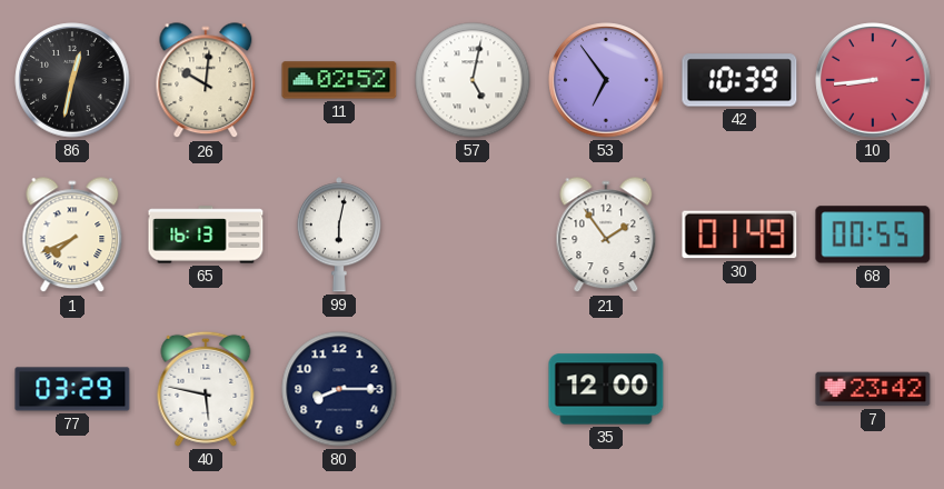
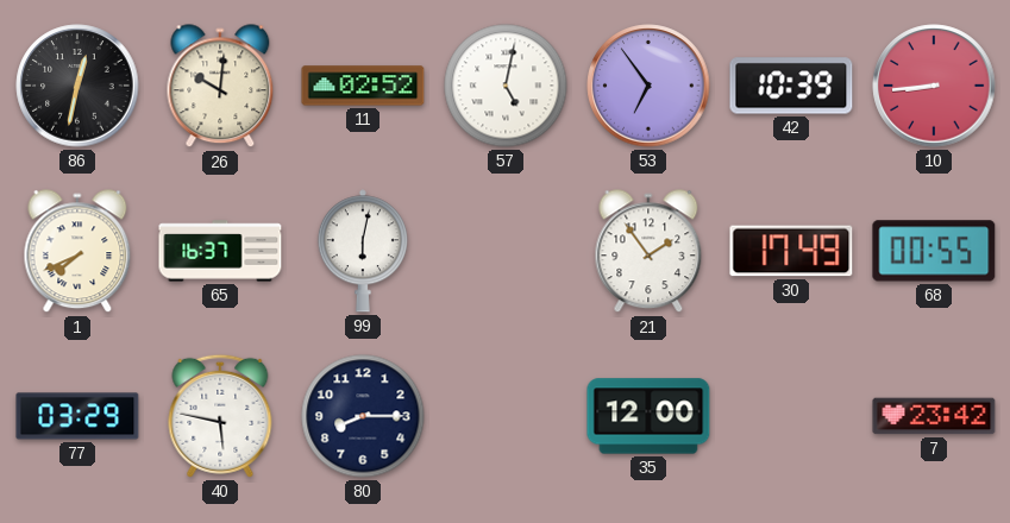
65: 16:13 -> 16:37 (220, 251)
30: 01:49 -> 17:49 (791, 251)
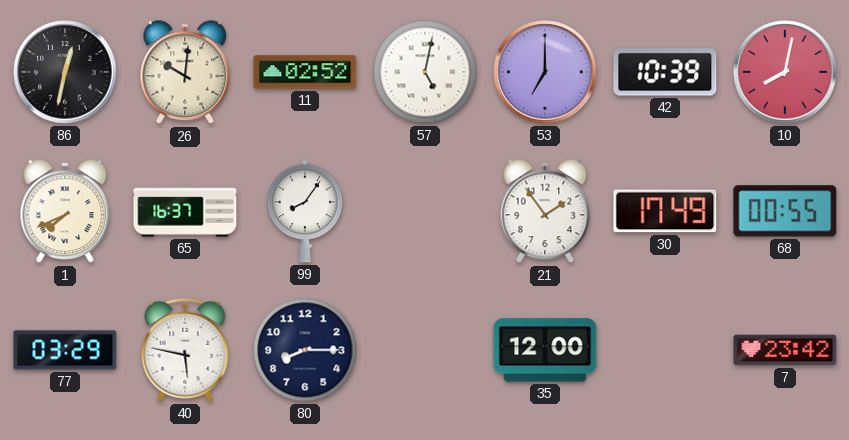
53: 6:54 -> 7:00 (545, 72)
10: 8:44 -> 8:02 (785, 72)
99: 6:02 -> 8:06 (305, 211)
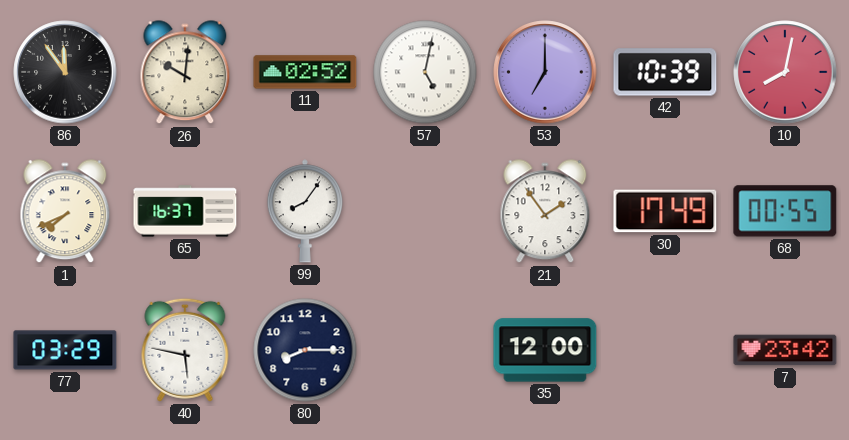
86: 12:32 -> 11:54 (65, 72)
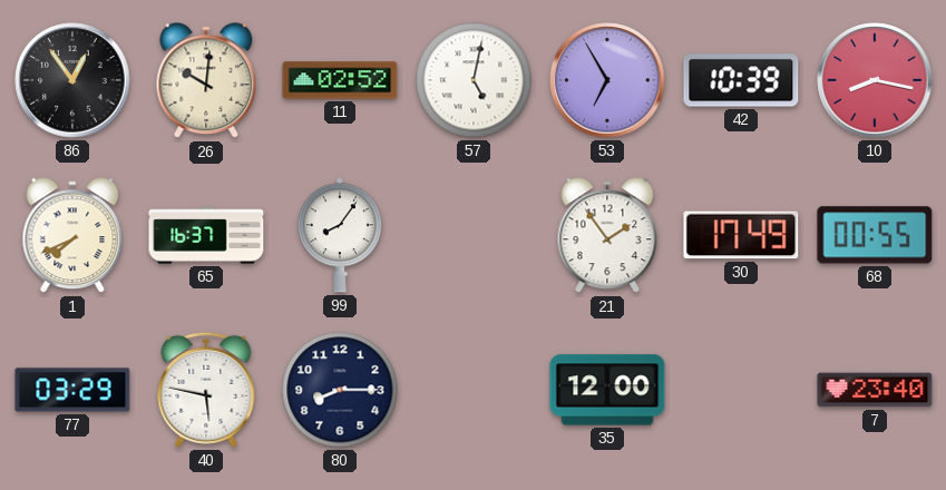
86: 11:54 -> 12:54 (72, 80)
53: 7:00 -> 6:55 (607, 80)
10: 8:02 -> 8:17 (875, 80)
7: 23:42 -> 23:40 (875, 390)
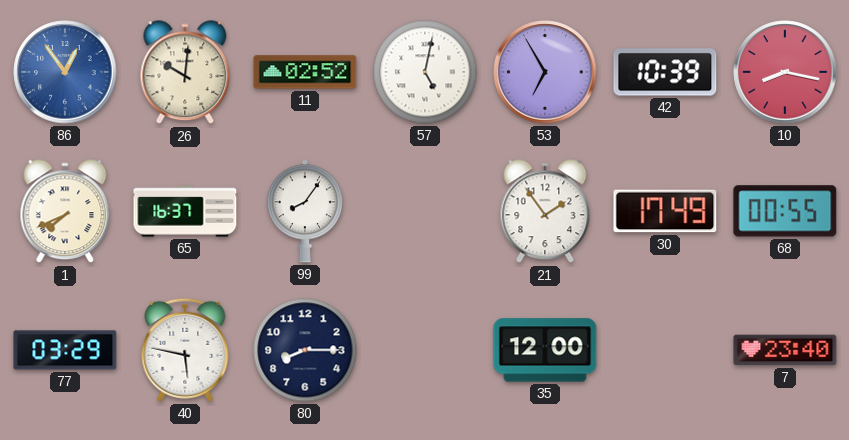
86 dial: black -> blue (65, 72)
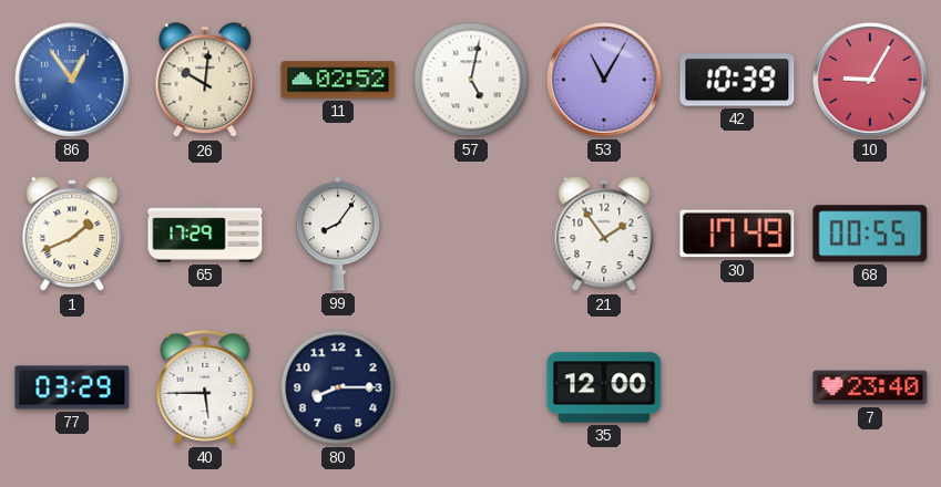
53: 6:55 -> 11:05 (604, 80)
10: 8:17 -> 9:05 (870, 80)
1: 7:41 -> 1:41 (72, 235)
65: 16:37 -> 17:29 (205, 234)
40: 5:47 -> 5:45 (205, 387)
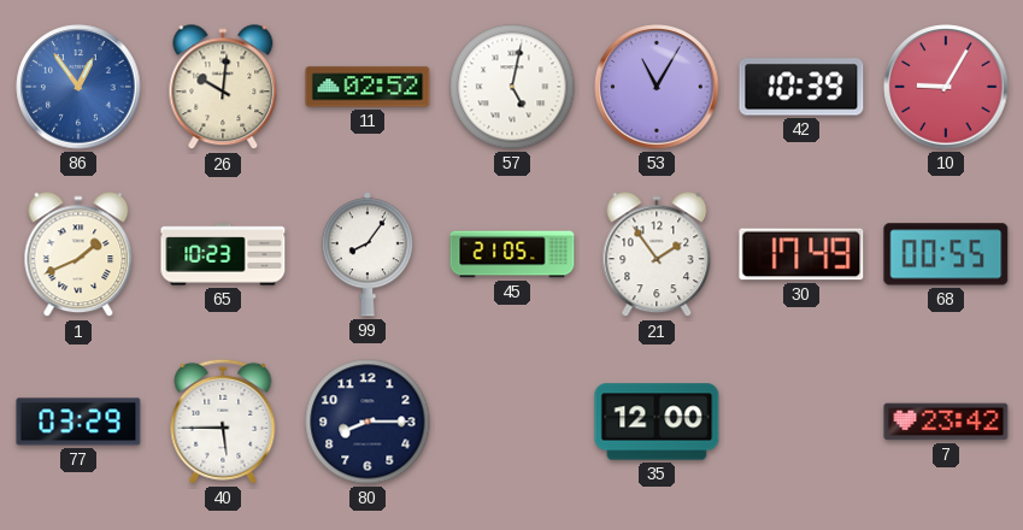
65: 17:29 -> 10:23 (223, 254)
45: none -> 21:05 (512, 254)
7: 23:40 -> 23:42 (946, 422)
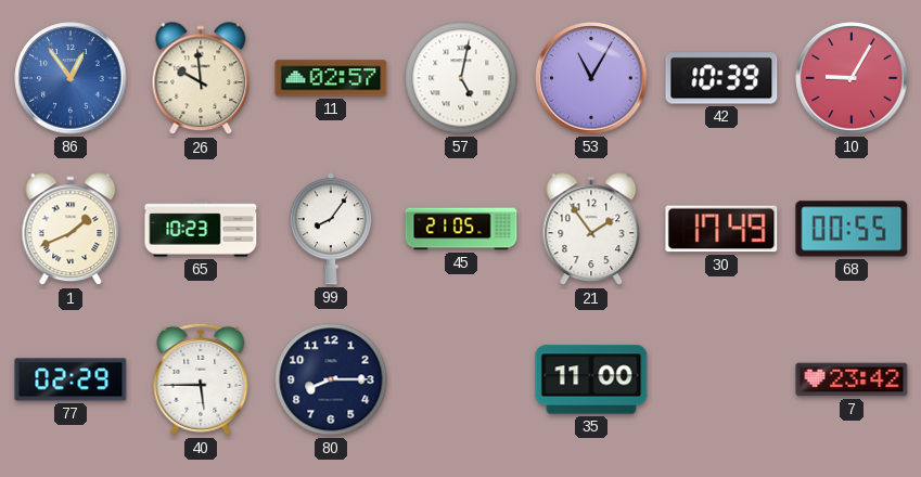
26: 10:01 -> 9:59 (201, 79)
11: 02:52 -> 02:57 (331, 78)
77: 03:29 -> 02:29 (71, 379)
35: 12:00 -> 11:00 (591, 379)
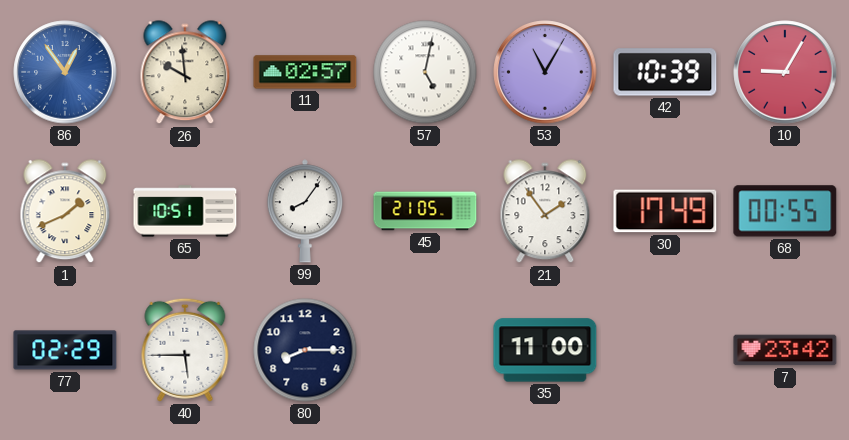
65: 10:23 -> 10:51 (185, 211)
